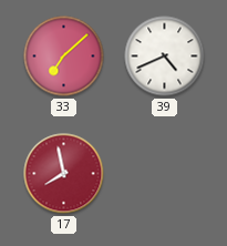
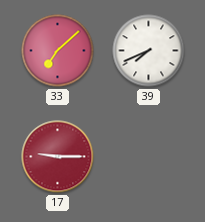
39: 4:41 -> 7:41 (149, 51)
17: 7:58 -> 9:15 (58, 157)
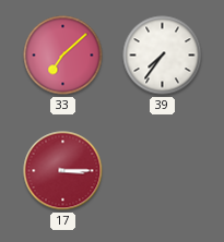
39: 7:41 -> 7:36 (163, 56)
17: 9:15 -> 3:15 (63, 171)
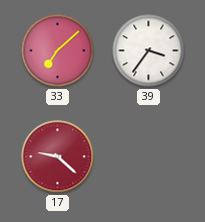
39: 7:36 -> 3:36 (149, 51)
17: 3:15 -> 9:22 (58, 157)
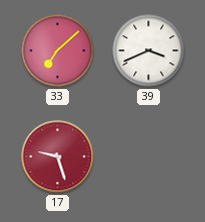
39: 3:36 -> 3:41 (149, 51)
17: 9:22 -> 9:27 (58, 157)
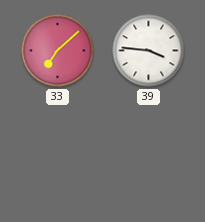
39: 3:41 -> 3:46 (149, 51)
17: 9:27 -> none (58, 157)
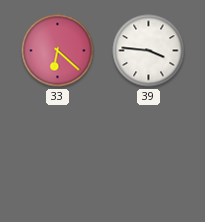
33: 7:08 -> 6:22 (58, 51)
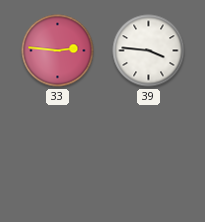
33: 6:22 -> 2:46 (58, 51)
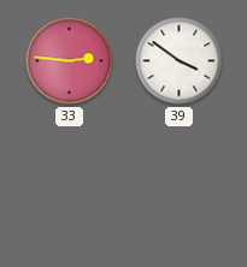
39: 3:46 -> 3:51 (180, 61)
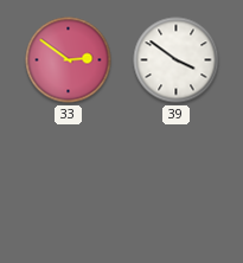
33: 2:46 -> 2:51 (69, 60)
